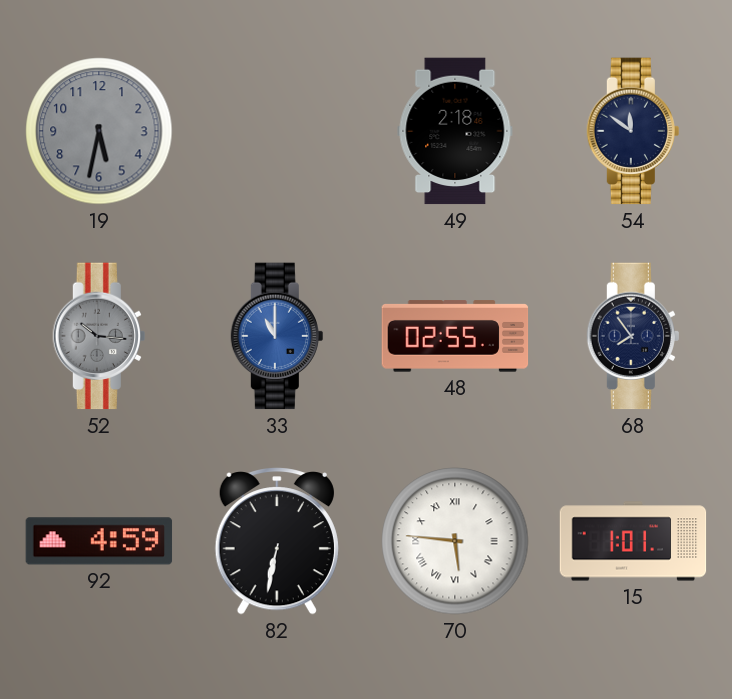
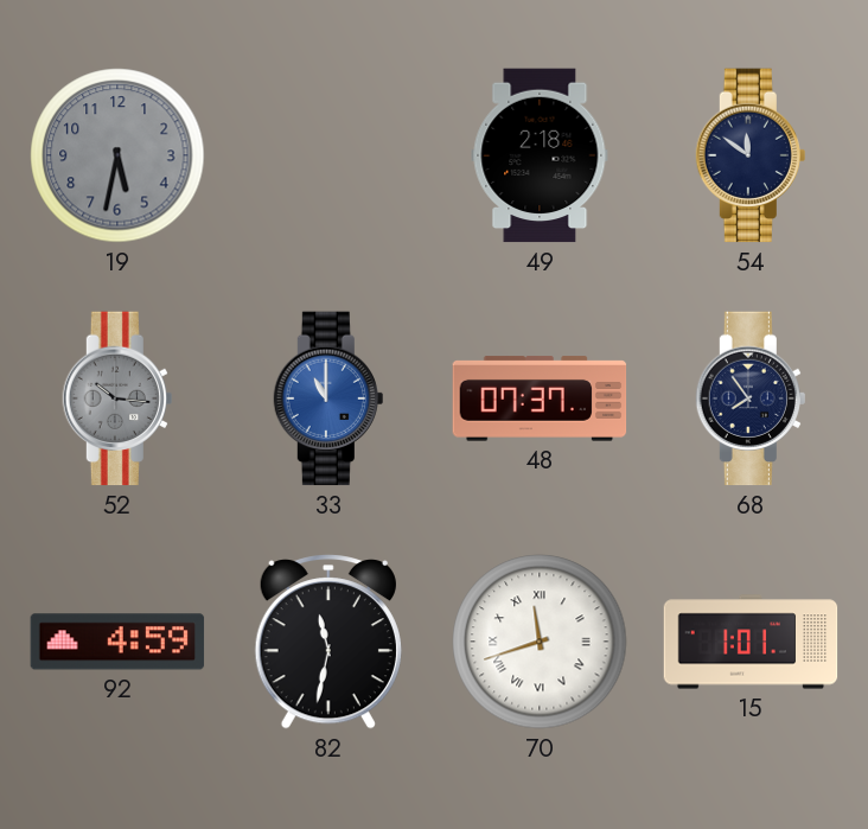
48: 02:55 -> 07:37 (540, 398)
82: 6:32 -> 11:32 (328, 643)
70: 5:46 -> 11:42 (540, 642)
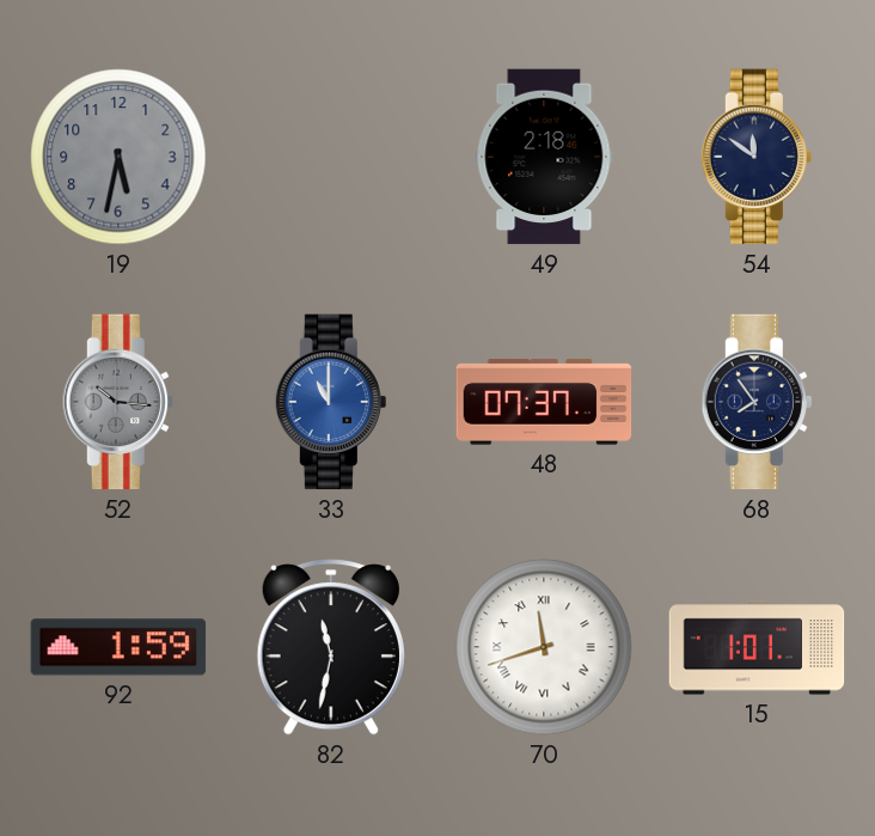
92: 4:59 -> 1:59 (118, 647)
